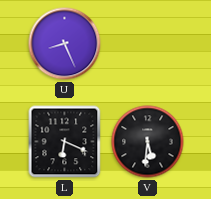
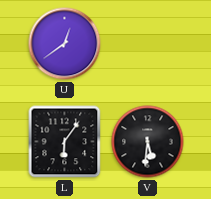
U: 8:26 -> 12:39 (65, 44)
L: 6:19 -> 6:06 (65, 142)
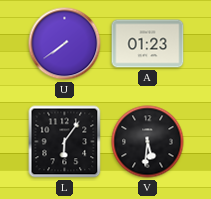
U: 12:39 -> 7:39 (65, 44)
A: none -> 01:23 (148, 44)
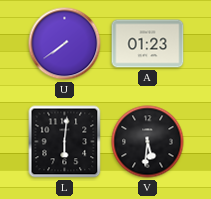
L: 6:06 -> 6:01 (65, 142)
